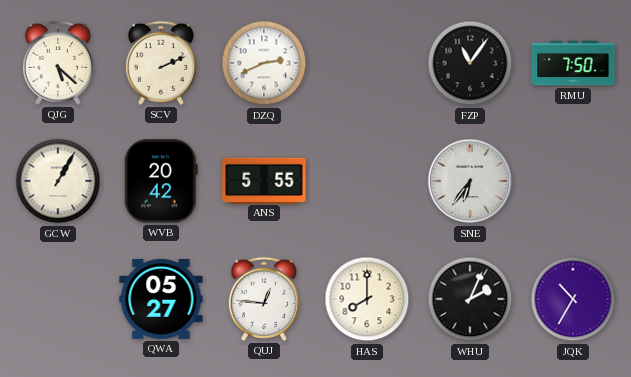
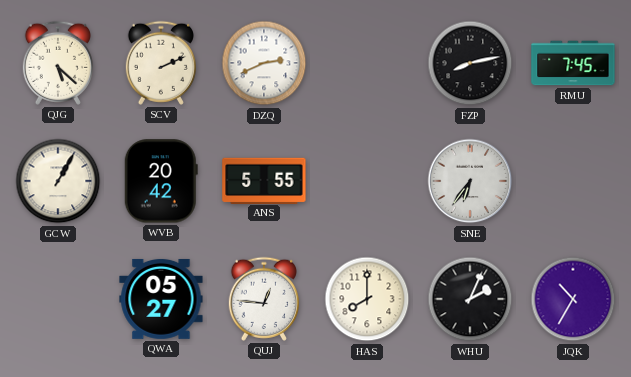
FZP: 11:06 -> 8:13 (470, 63)
RMU: 7:50 -> 7:45 (573, 63)
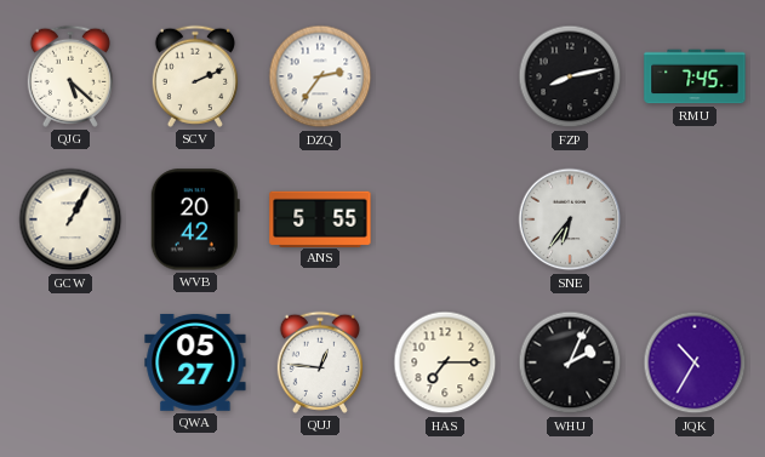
DZQ: 2:41 -> 2:36 (320, 76)
HAS: 8:00 -> 7:15 (445, 362)
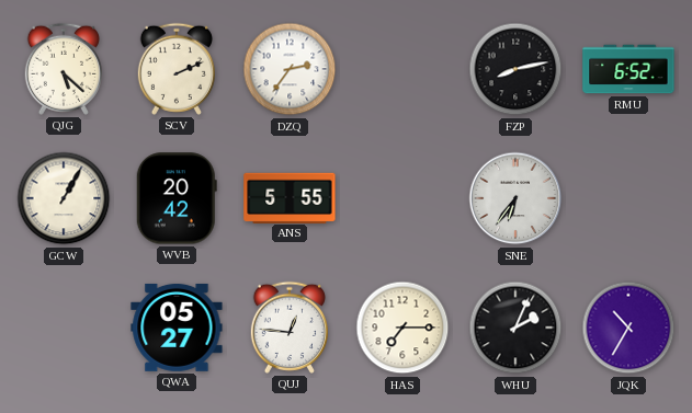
RMU: 7:45 -> 6:52 (628, 69)
